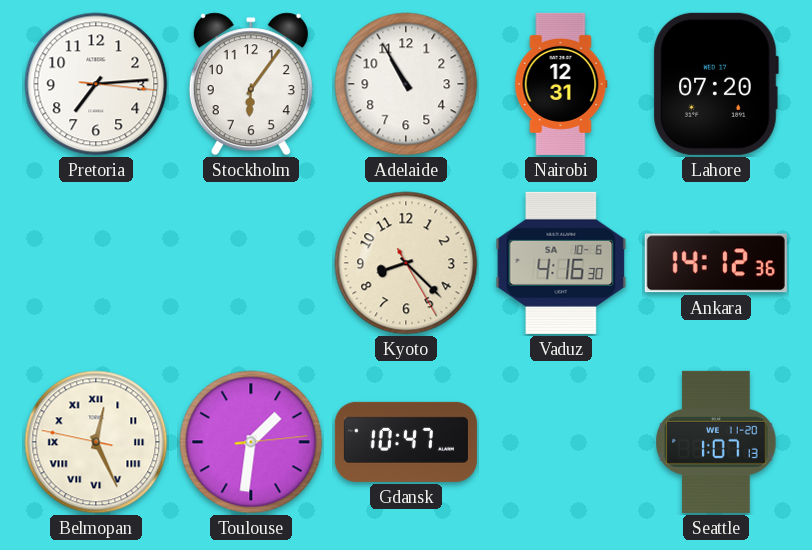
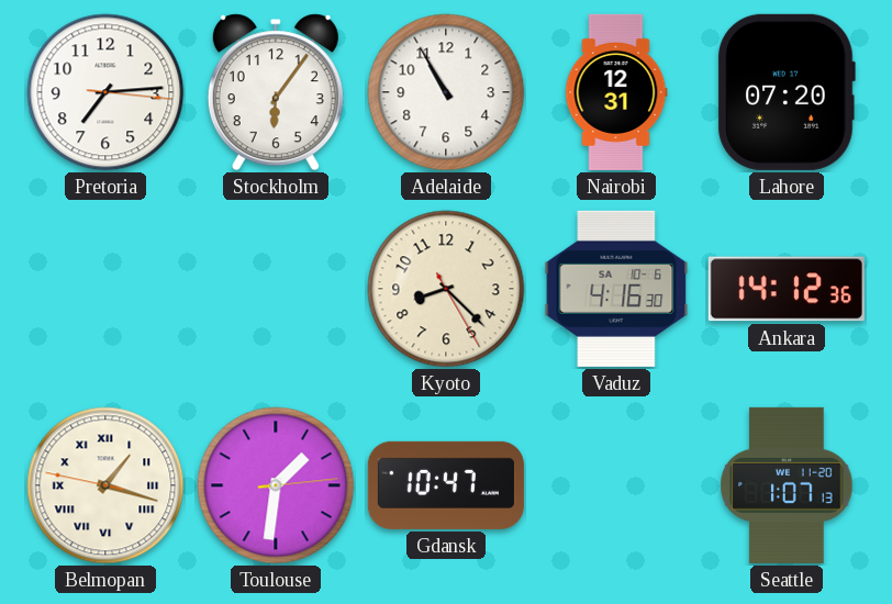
Belmopan: 12:25 -> 1:17 (105, 485)
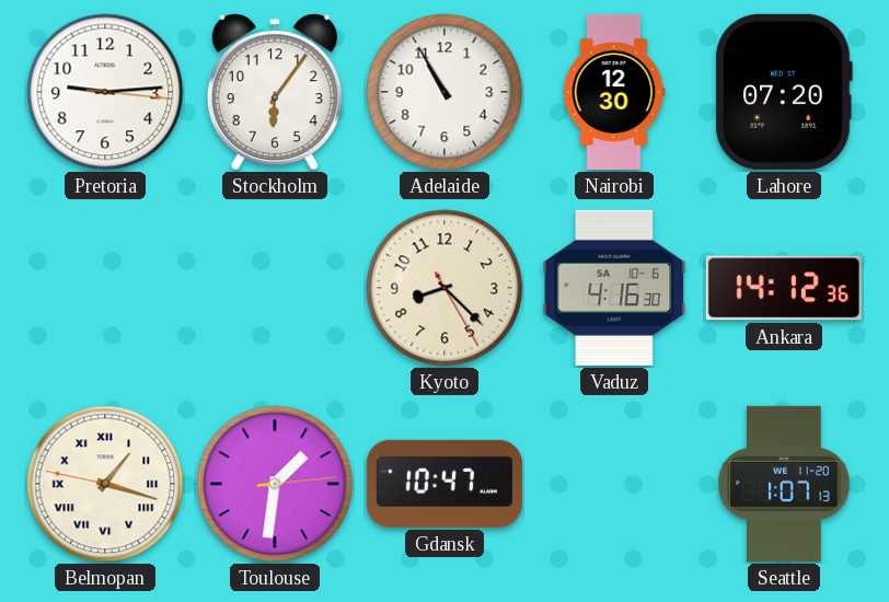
Pretoria: 7:14 -> 9:14 (105, 92)
Nairobi: 12:31 -> 12:30 (614, 92)
